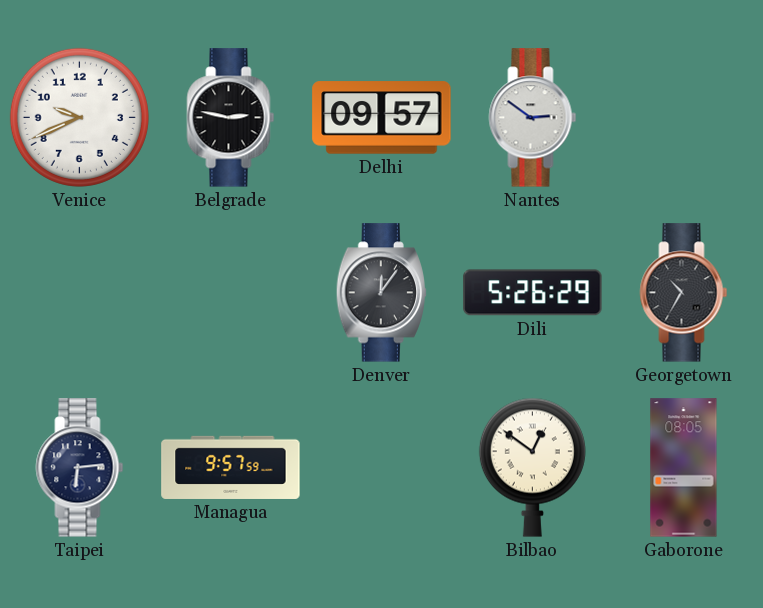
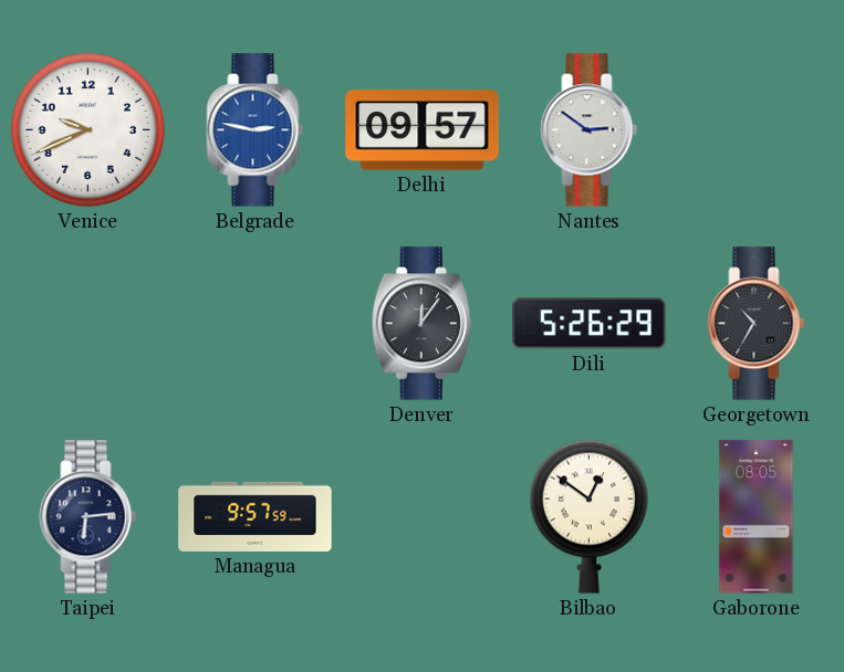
Belgrade dial: black -> blue (256, 130)
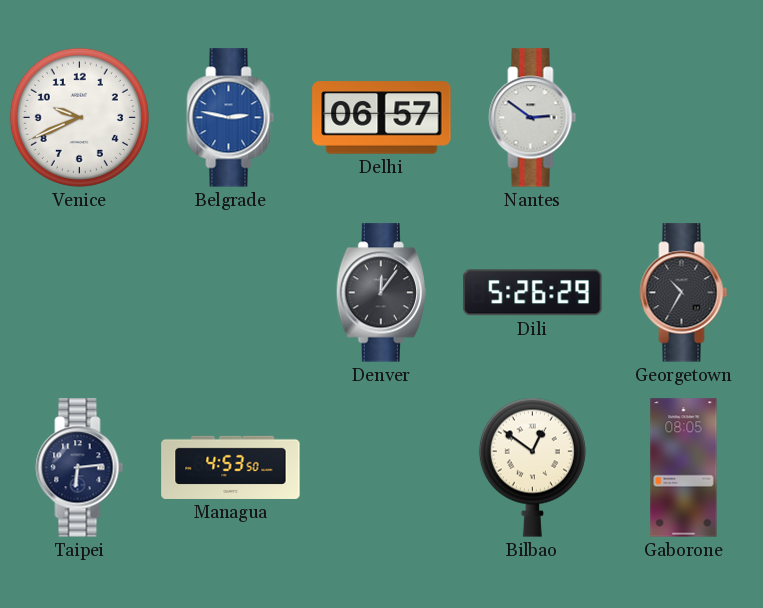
Delhi: 09:57 -> 06:57 (382, 118)
Managua: 9:57 -> 4:53 (231, 467)
